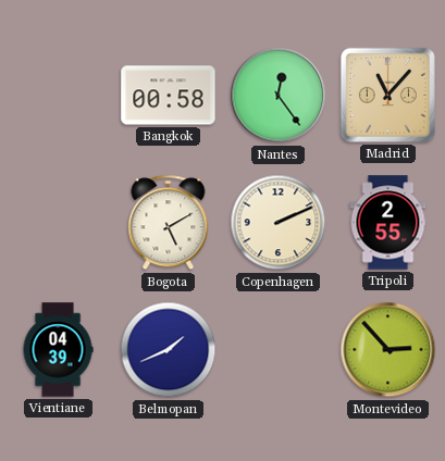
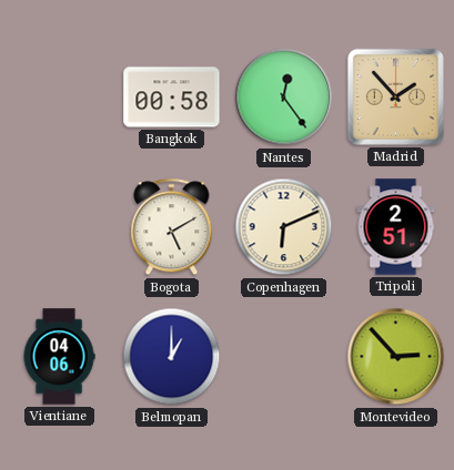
Madrid: 11:07 -> 1:53 (395, 96)
Copenhagen: 2:11 -> 6:11 (284, 227)
Tripoli: 2:55 -> 2:51 (396, 227)
Vientiane: 04:39 -> 04:06 (59, 357)
Belmopan: 1:41 -> 1:00 (172, 357)
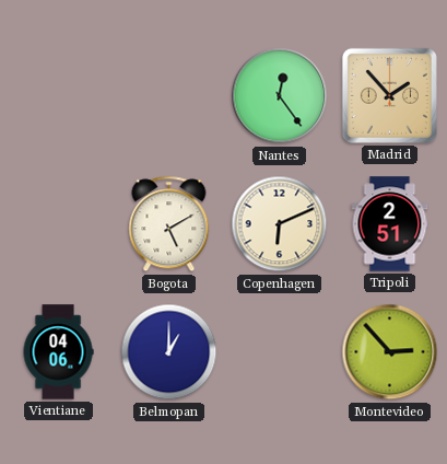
Bangkok: 00:58 -> none (172, 98)
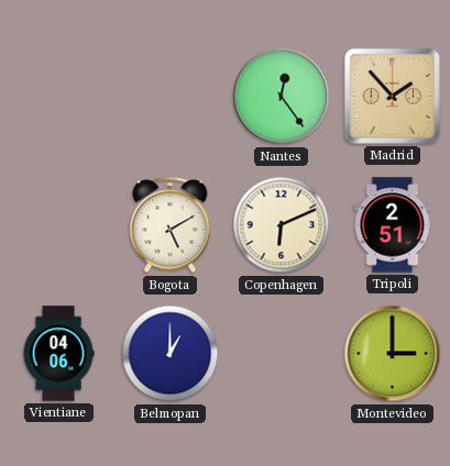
Montevideo: 2:53 -> 3:00 (393, 354)
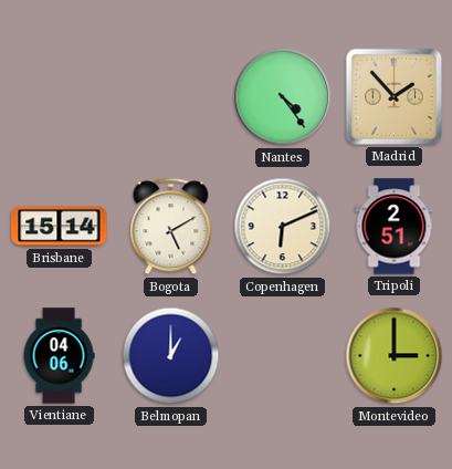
Nantes: 12:24 -> 4:24 (283, 97)
Brisbane: none -> 15:14 (60, 227)
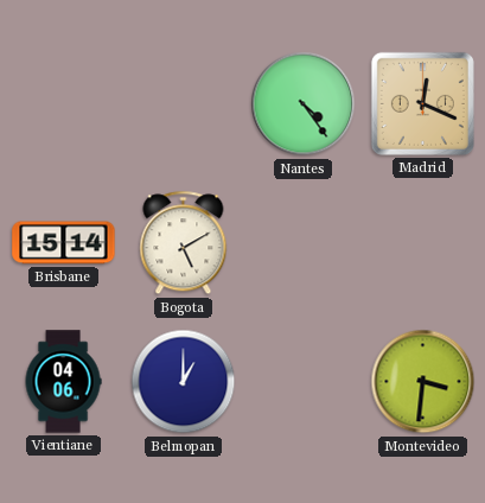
Madrid: 1:53 -> 12:19 (422, 103)
Copenhagen: 6:11 -> none (283, 227)
Tripoli: 2:51 -> none (395, 227)
Montevideo: 3:00 -> 3:31 (423, 382)
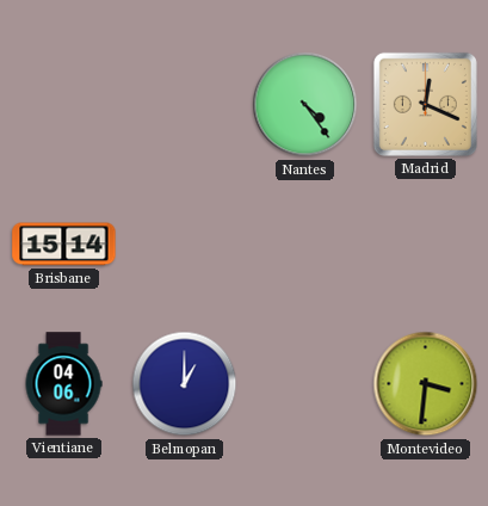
Bogota: 5:10 -> none (184, 243)
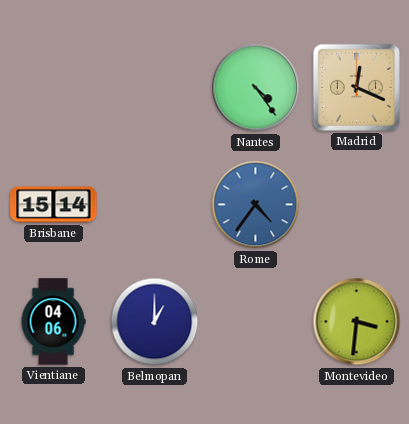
Rome: none -> 4:36 (256, 205)
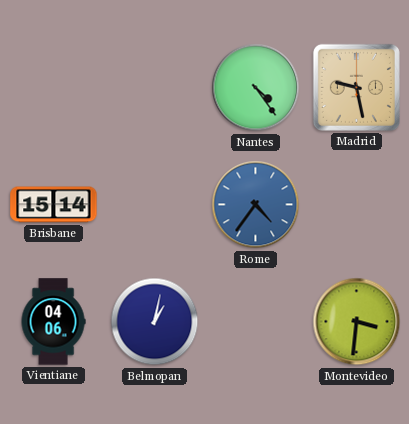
Madrid: 12:19 -> 9:28 (356, 87)
Belmopan: 1:00 -> 1:02 (155, 322)
